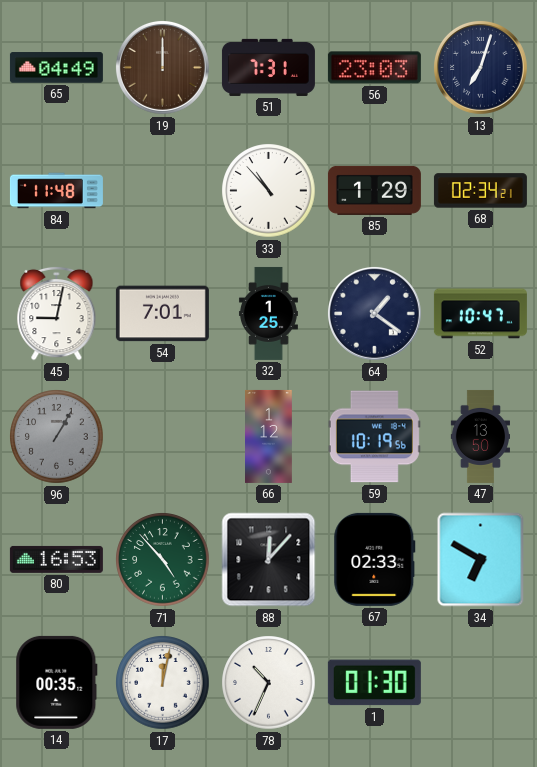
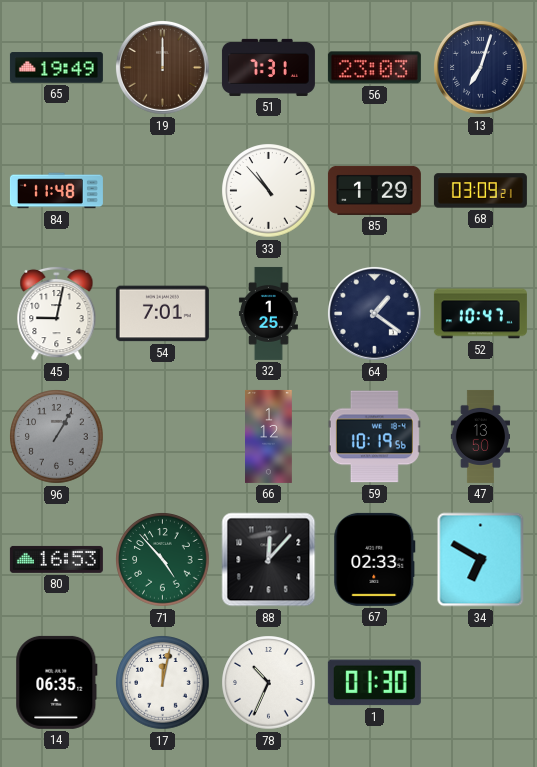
65: 04:49 -> 19:49 (56, 68)
68: 02:34 -> 03:09 (480, 191)
14: 00:35 -> 06:35 (57, 682)
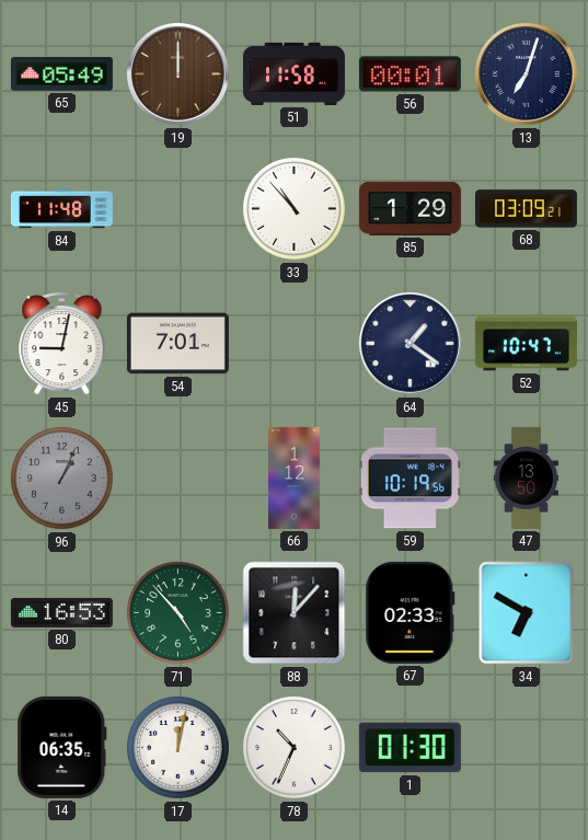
65: 19:49 -> 05:49 (61, 74)
51: 7:31 -> 11:58 (293, 73)
56: 23:03 -> 00:01 (410, 74)
32: 1:25 -> none (268, 313)
96: 1:05 -> 1:04 (62, 479)
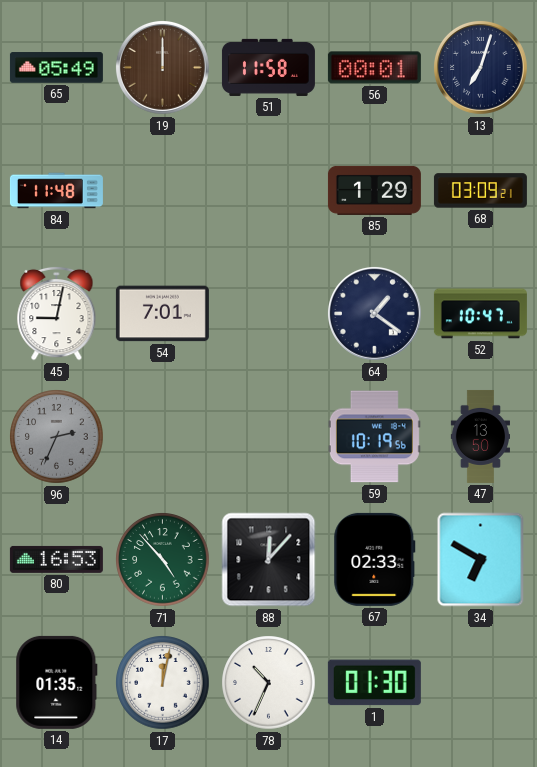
33: 10:53 -> none (295, 209)
96: 1:04 -> 2:34 (57, 437)
66: 1:12 -> none (295, 477)
14: 06:35 -> 01:35 (57, 682)
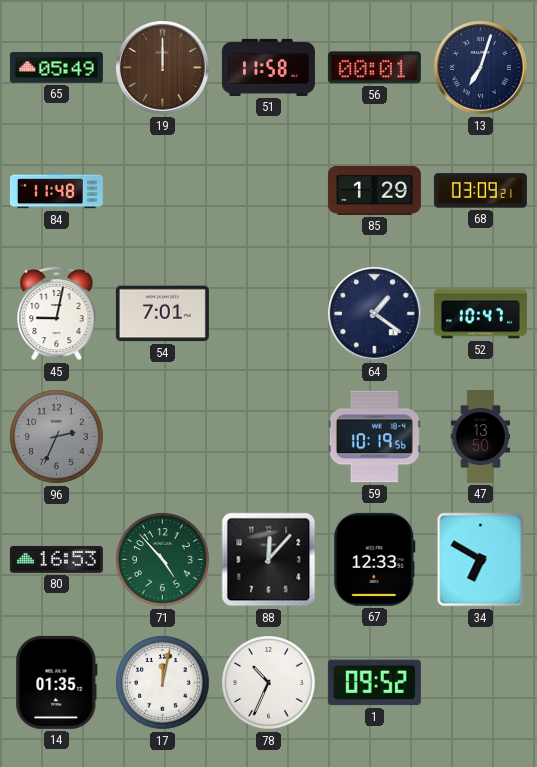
67: 02:33 -> 12:33 (375, 559)
1: 01:30 -> 09:52 (374, 683)
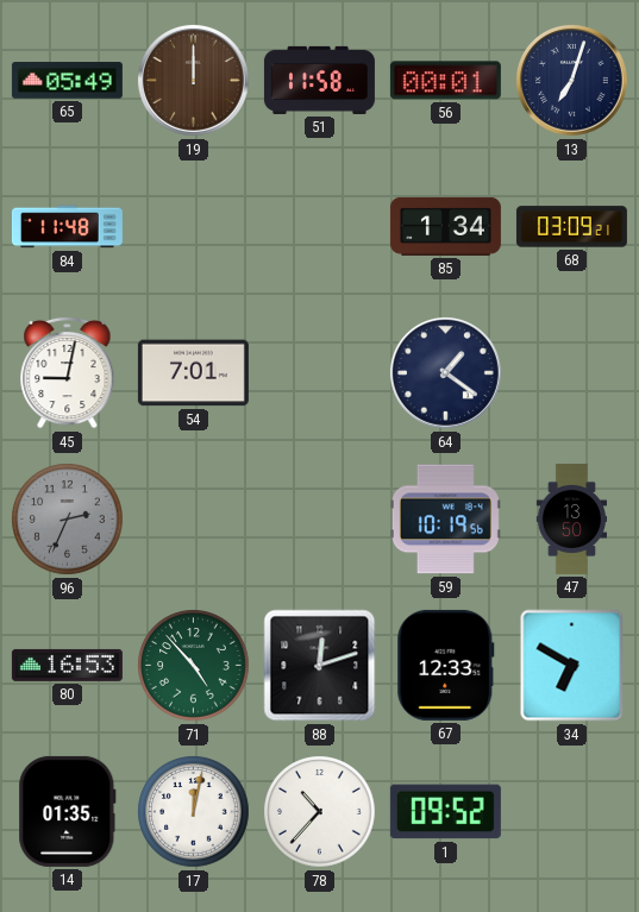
85: 1:29 -> 1:34 (445, 226)
52: 10:47 -> none (480, 314)
88: 12:07 -> 12:12 (320, 666)
78: 10:34 -> 10:37 (320, 812)
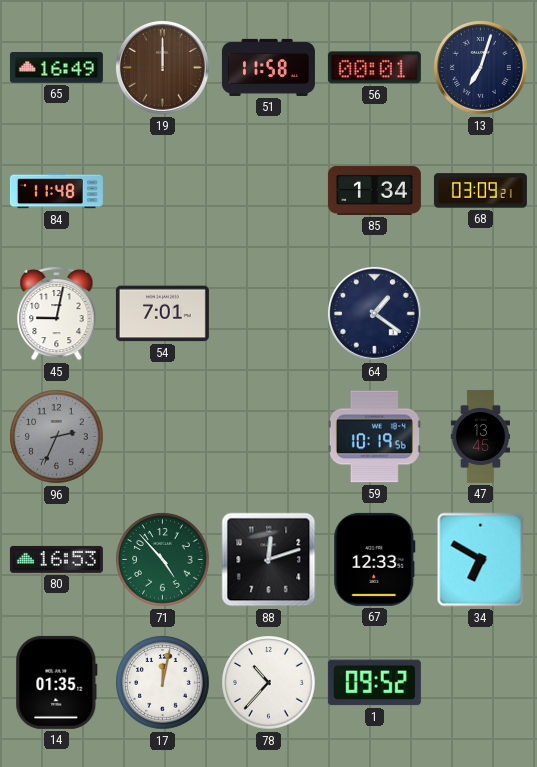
65: 05:49 -> 16:49 (56, 68)
47: 13:50 -> 13:45 (480, 436)
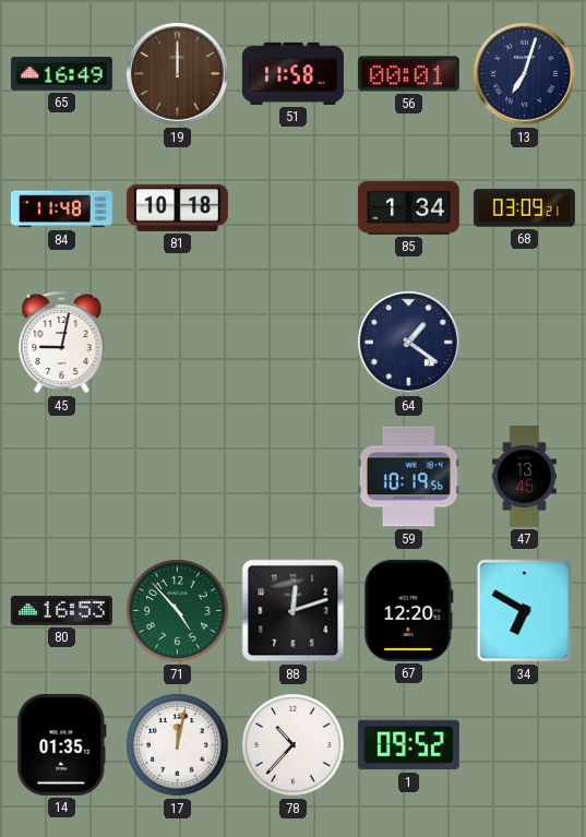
81: none -> 10:18 (177, 207)
54: 7:01 -> none (162, 314)
96: 2:34 -> none (57, 437)
67: 12:33 -> 12:20 (409, 610)
